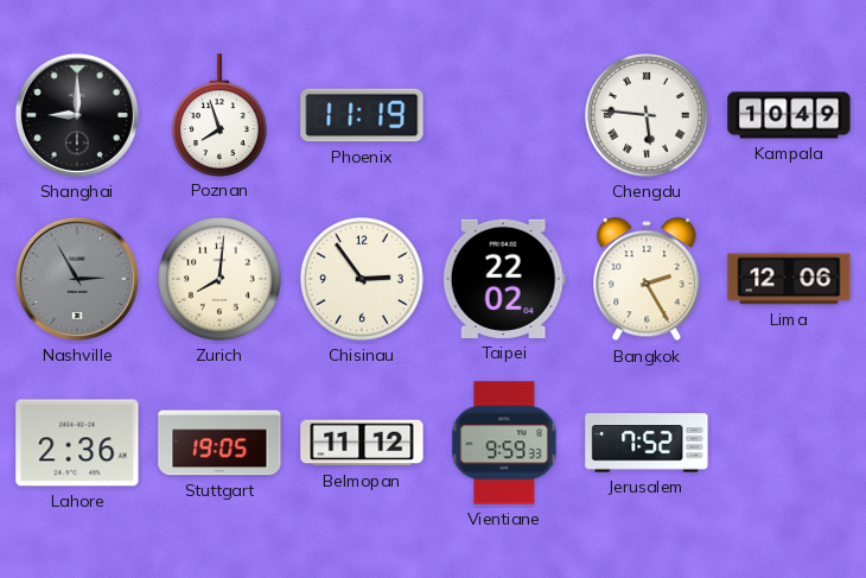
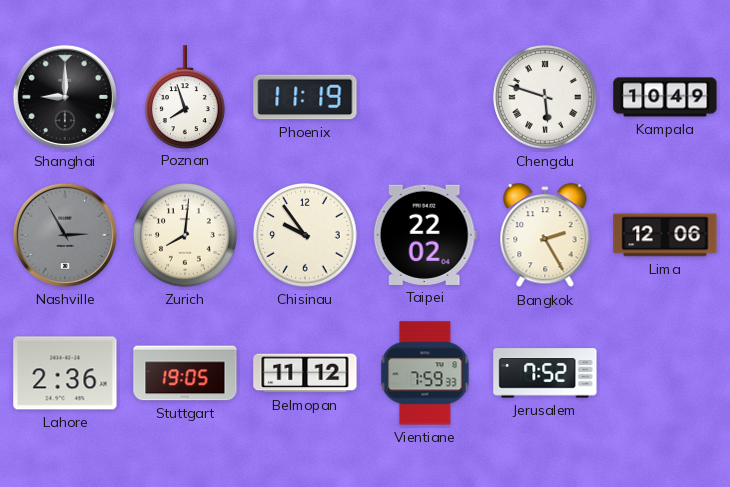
Chengdu: 5:46 -> 5:48 (546, 98)
Chisinau: 2:54 -> 9:54 (306, 236)
Vientiane: 9:59 -> 7:59 (425, 373)
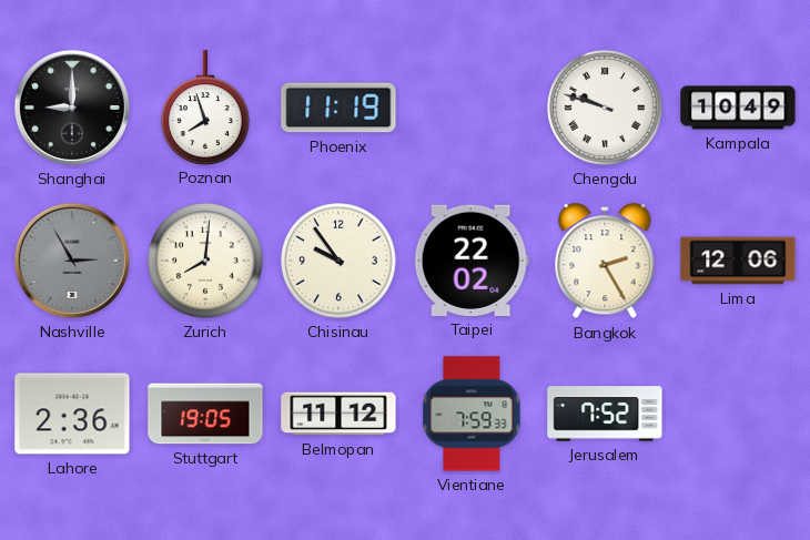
Chengdu: 5:48 -> 9:48 (606, 109)
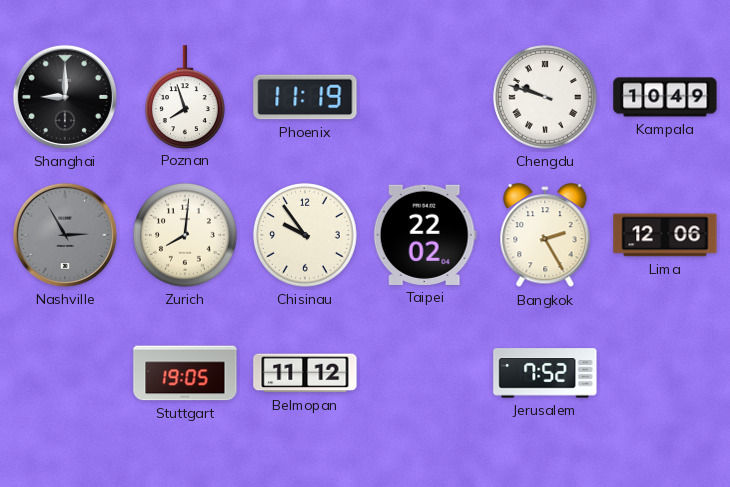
Lahore: 2:36 -> none (72, 414)
Vientiane: 7:59 -> none (472, 414)
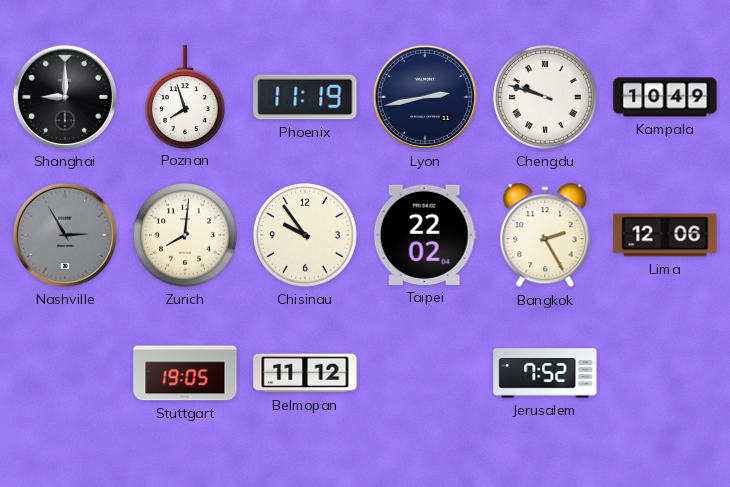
Lyon: none -> 2:43 (425, 97)
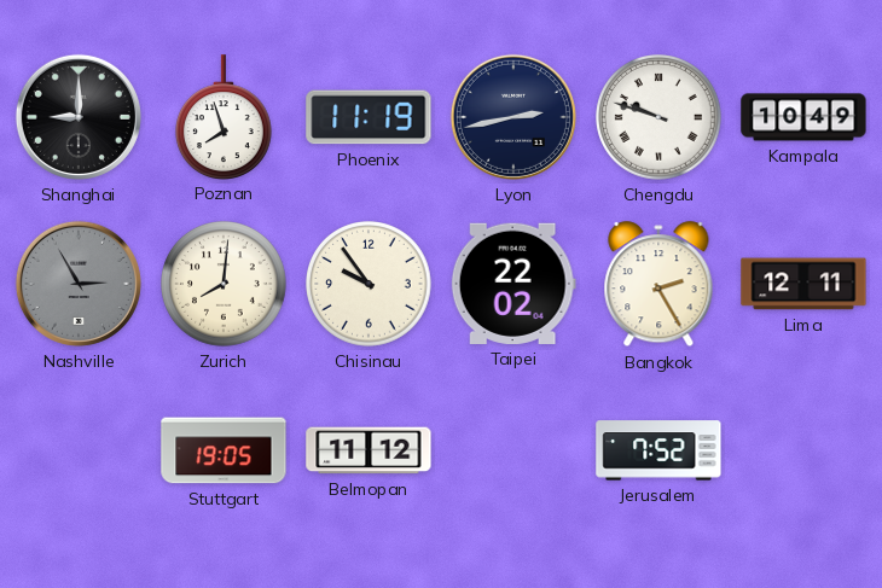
Lima: 12:06 -> 12:11 (803, 284)
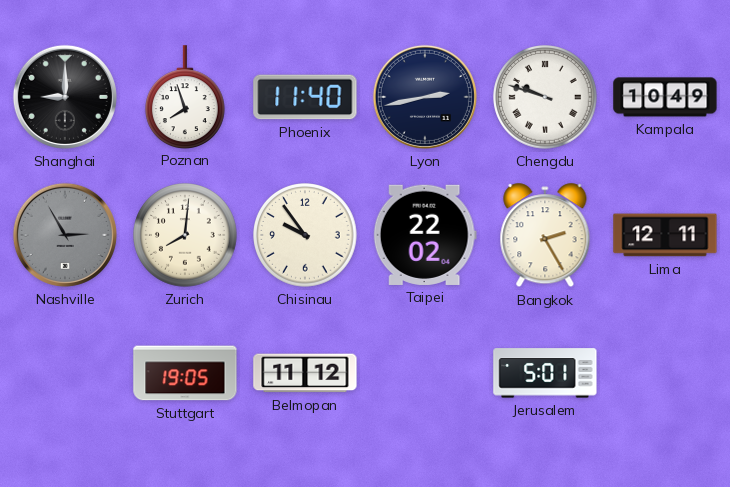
Phoenix: 11:19 -> 11:40 (305, 97)
Jerusalem: 7:52 -> 5:01 (545, 373)
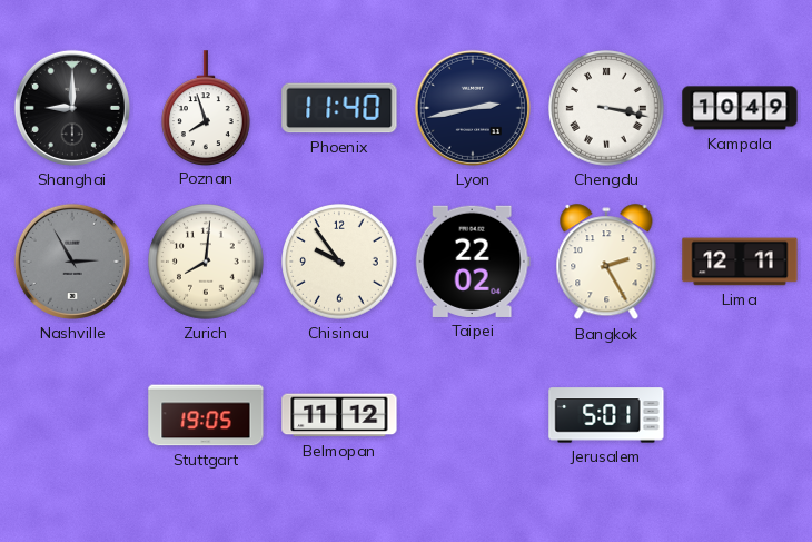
Chengdu: 9:48 -> 3:17 (607, 109)
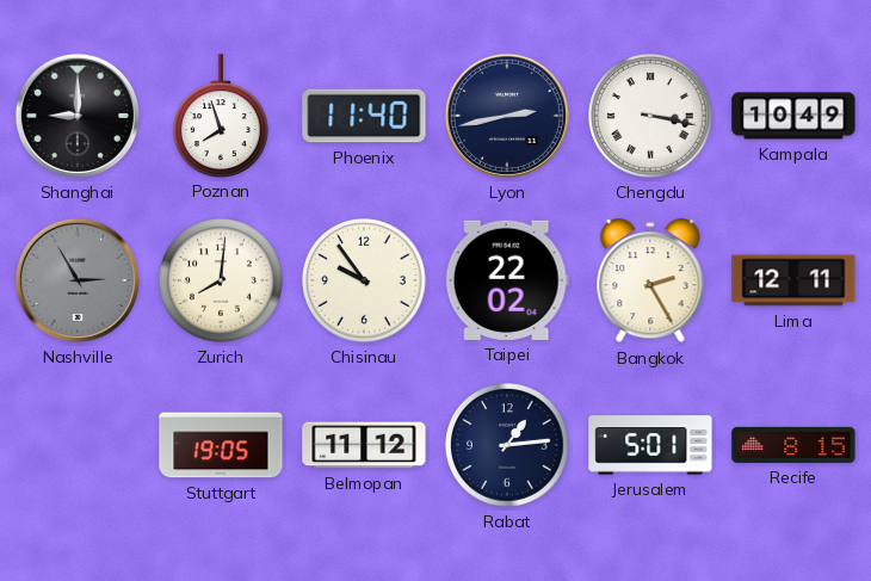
Rabat: none -> 1:14 (508, 446)
Recife: none -> 8:15 (793, 445)
